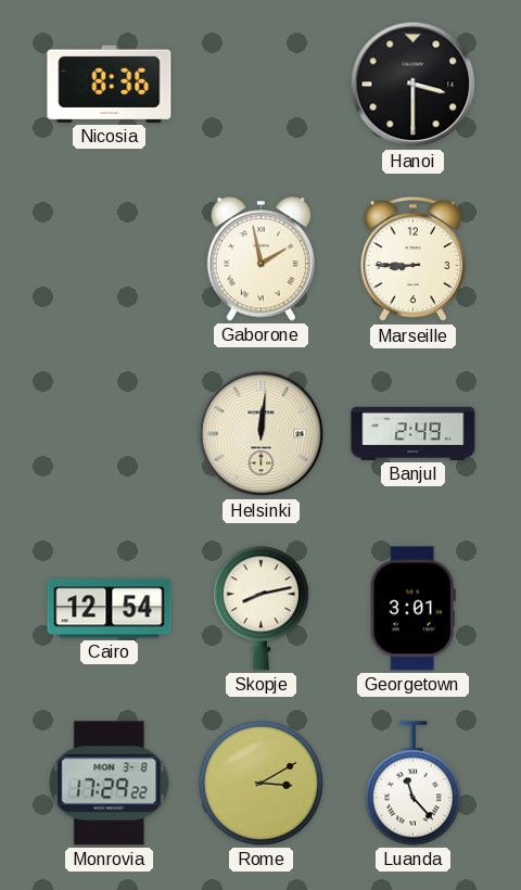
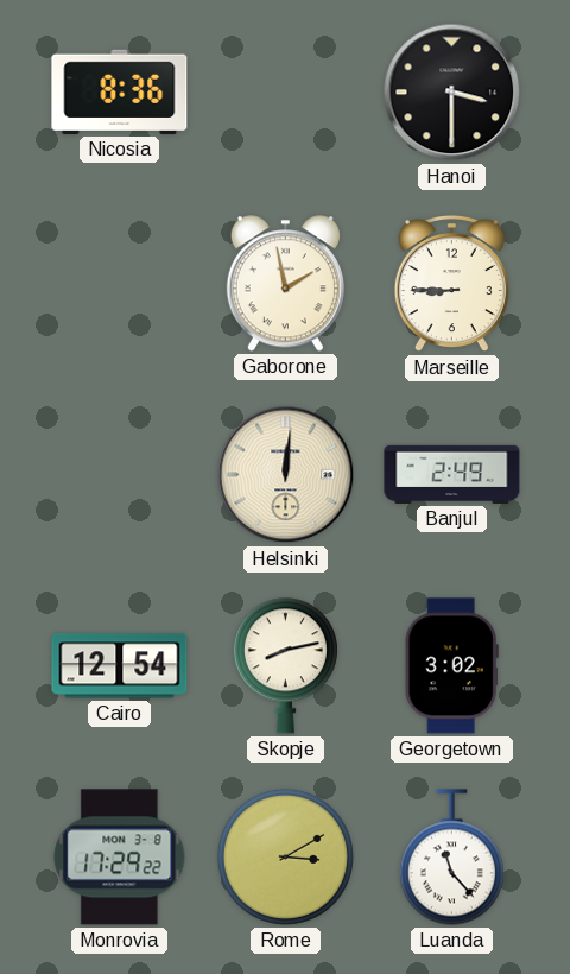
Georgetown: 3:01 -> 3:02 (451, 666)
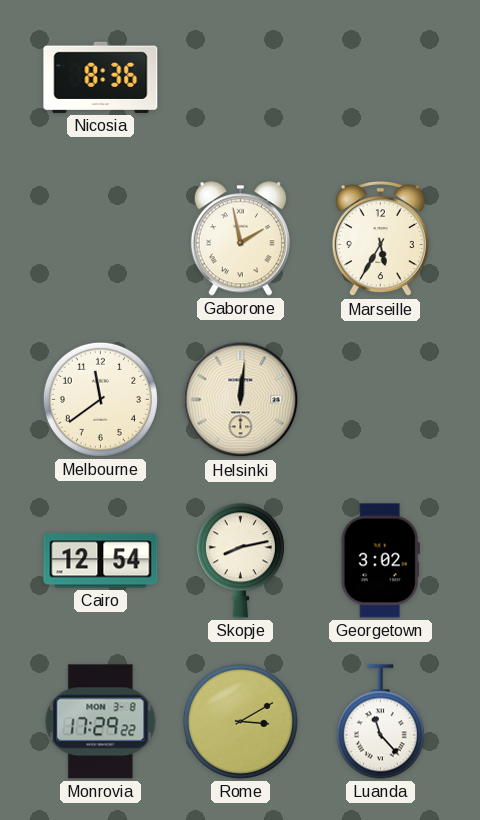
Hanoi: 3:30 -> none (452, 93)
Marseille: 8:45 -> 5:35 (380, 239)
Melbourne: none -> 11:39 (100, 399)
Banjul: 2:49 -> none (452, 474)
